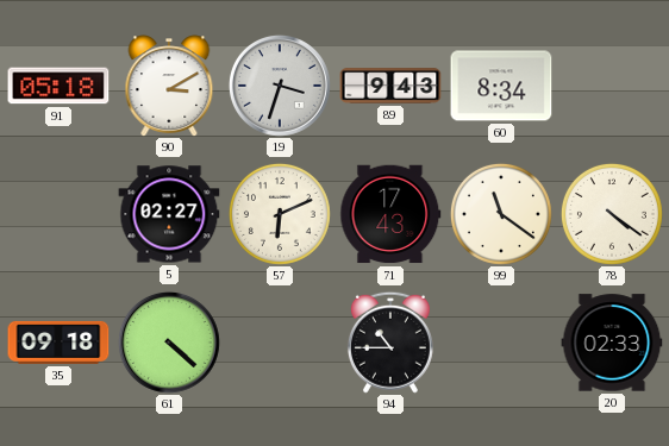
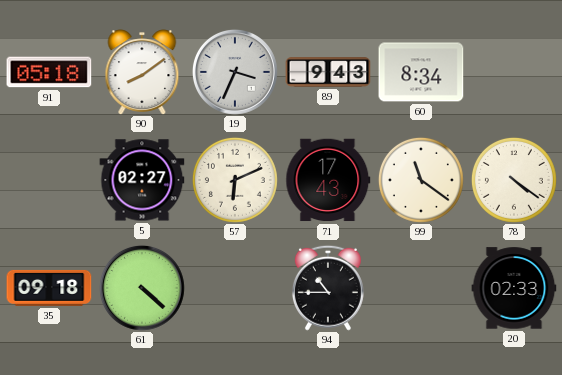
90: 3:10 -> 8:09 (142, 72)
19: 3:33 -> 3:34 (235, 72)
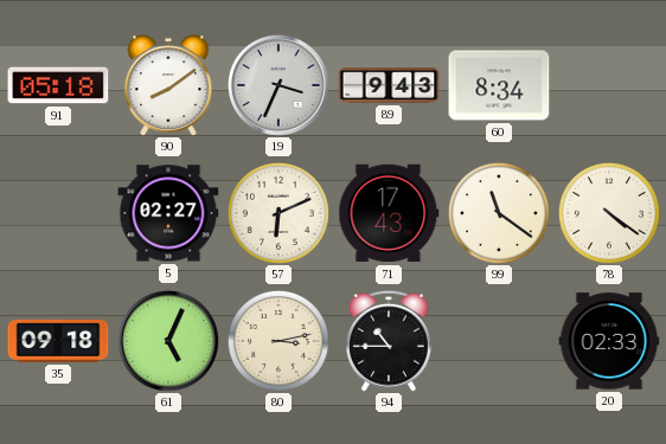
61: 4:22 -> 5:04 (168, 341)
80: none -> 3:13 (278, 341)
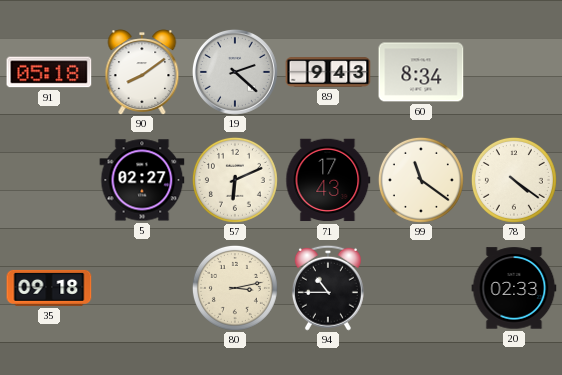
19: 3:34 -> 2:22 (235, 72)
61: 5:04 -> none (168, 341)
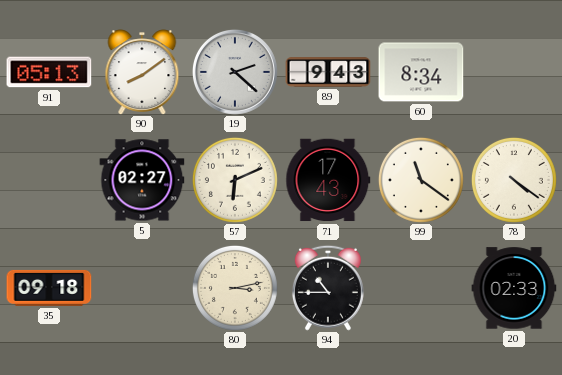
91: 05:18 -> 05:13 (49, 72)
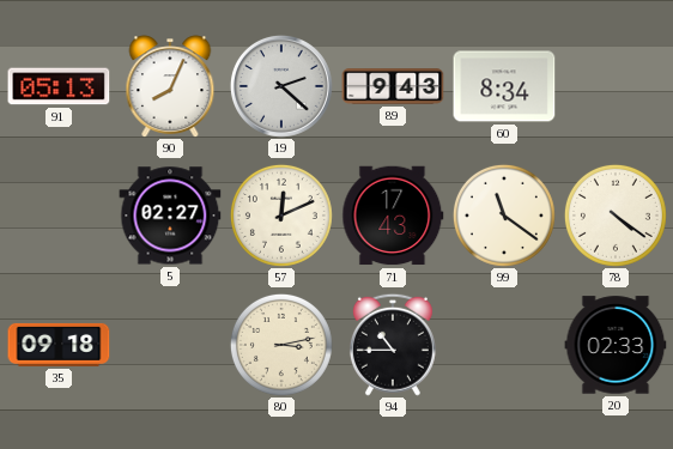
90: 8:09 -> 8:04 (170, 86)
57: 6:11 -> 12:11 (281, 216)
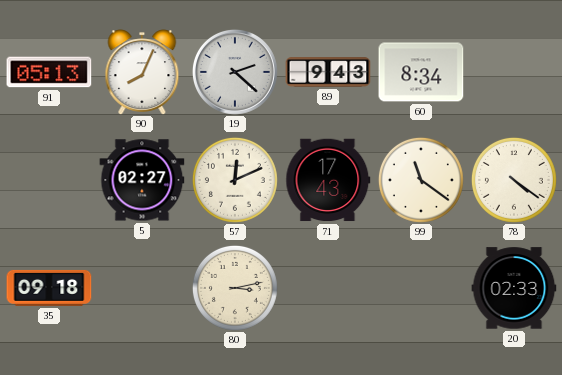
94: 10:45 -> none (393, 345)
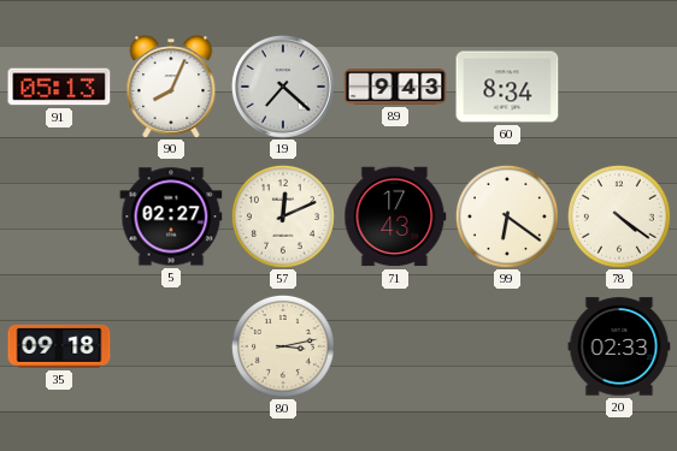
19: 2:22 -> 7:22 (283, 87)
99: 11:21 -> 6:21 (507, 216)
